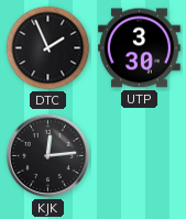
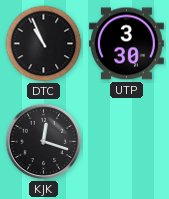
DTC: 1:56 -> 10:56 (44, 44)
KJK: 12:14 -> 12:18 (44, 142)
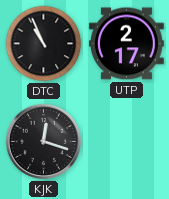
UTP: 3:30 -> 2:17 (126, 44)
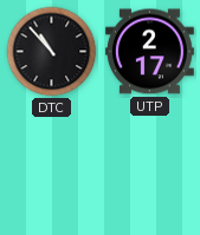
DTC: 10:56 -> 10:53 (52, 52)
KJK: 12:18 -> none (44, 142)
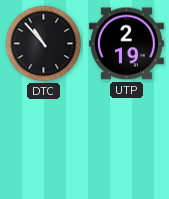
UTP: 2:17 -> 2:19 (126, 44)
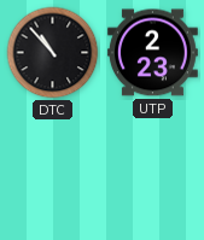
UTP: 2:19 -> 2:23 (152, 53)
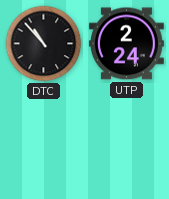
UTP: 2:23 -> 2:24 (126, 44)
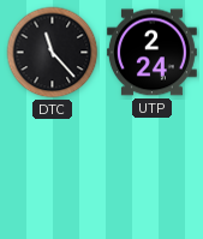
DTC: 10:53 -> 11:23 (53, 53)
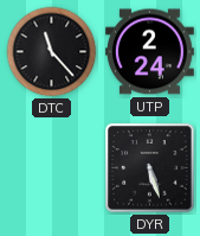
DYR: none -> 5:27 (150, 168)
